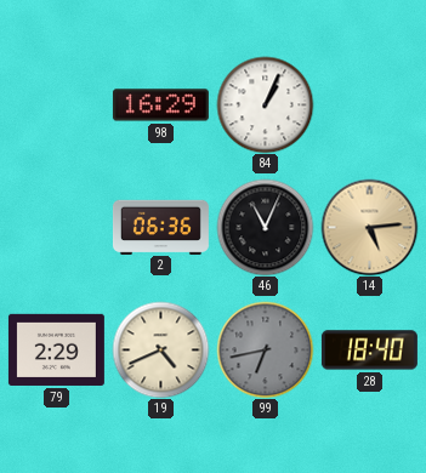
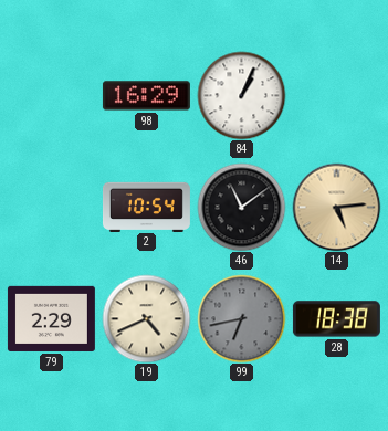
2: 06:36 -> 10:54 (146, 207)
46: 11:04 -> 11:09 (241, 207)
28: 18:40 -> 18:38 (336, 319)
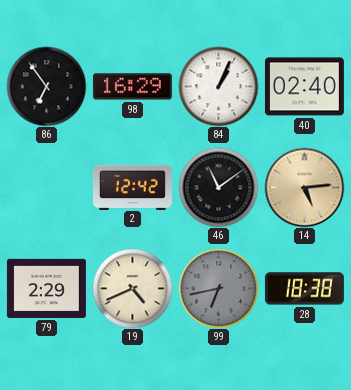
86: none -> 6:54 (46, 86)
40: none -> 02:40 (304, 87)
2: 10:54 -> 12:42 (132, 187)
